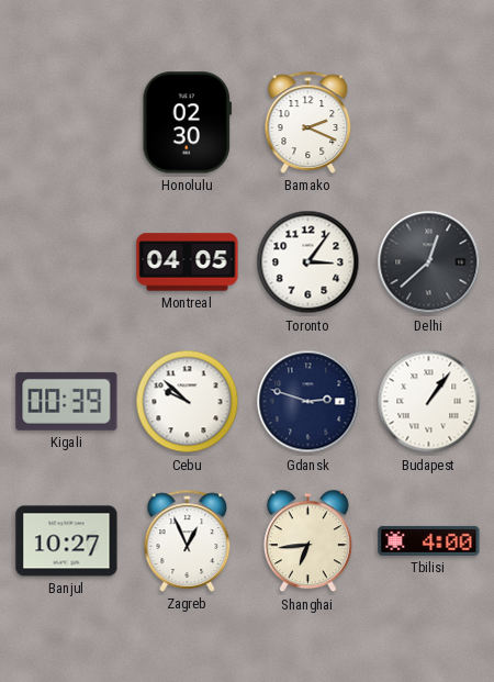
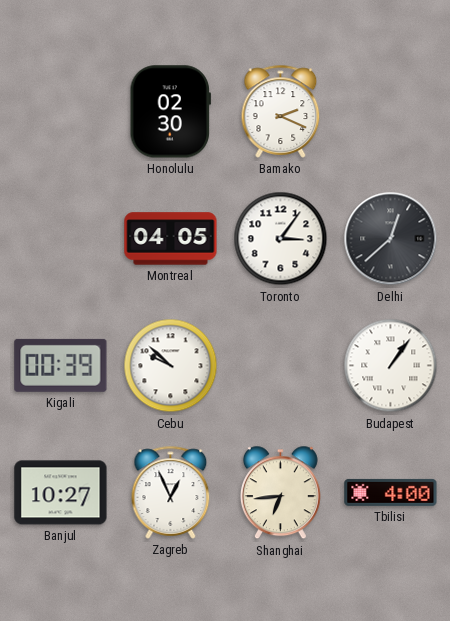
Gdansk: 2:48 -> none (308, 402)
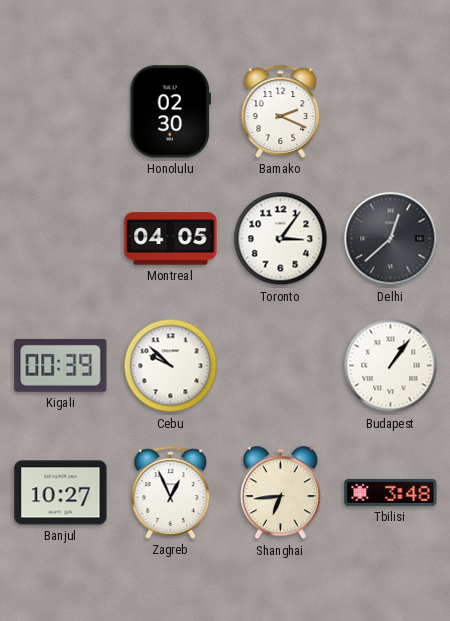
Tbilisi: 4:00 -> 3:48 (391, 492)
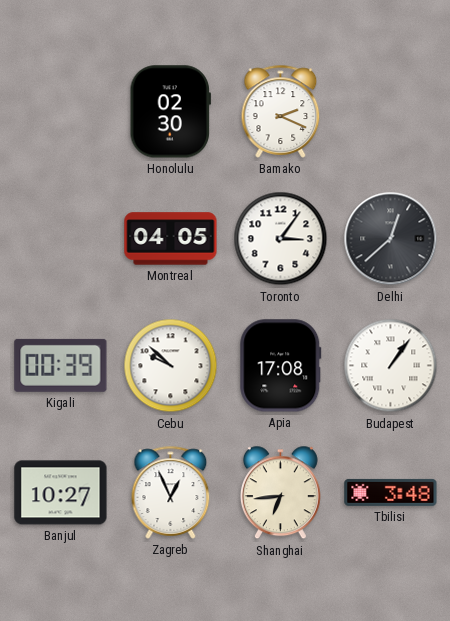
Apia: none -> 17:08 (281, 366)
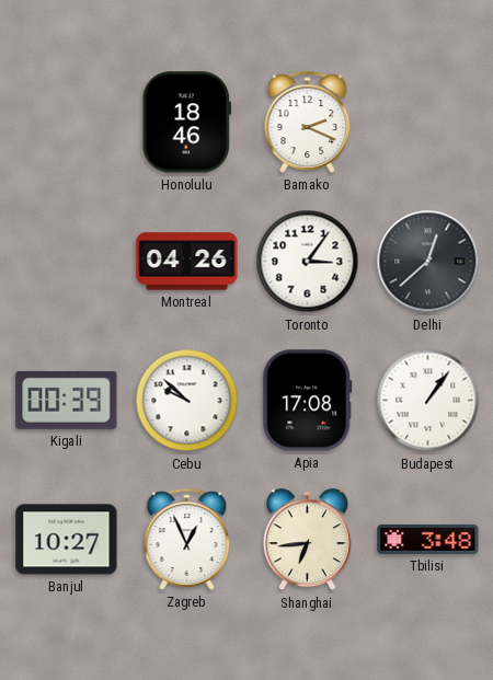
Honolulu: 02:30 -> 18:46 (186, 123)
Montreal: 04:05 -> 04:26 (187, 262)
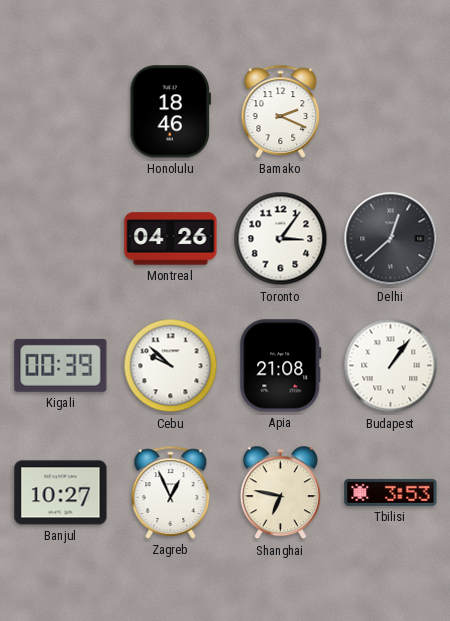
Apia: 17:08 -> 21:08 (281, 366)
Shanghai: 6:44 -> 6:47 (280, 493)
Tbilisi: 3:48 -> 3:53 (391, 492)
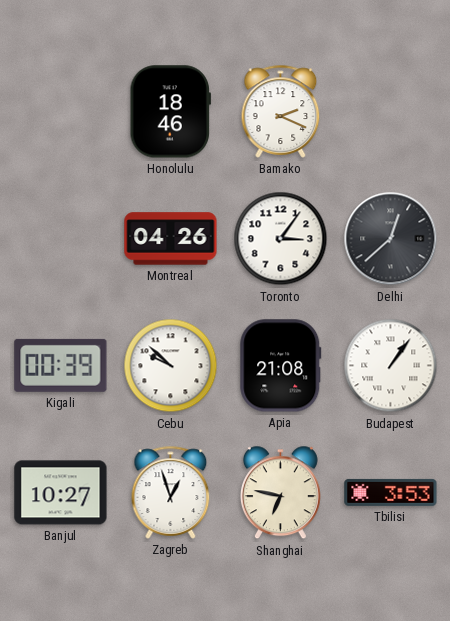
Zagreb: 12:56 -> 12:57 (171, 492)
